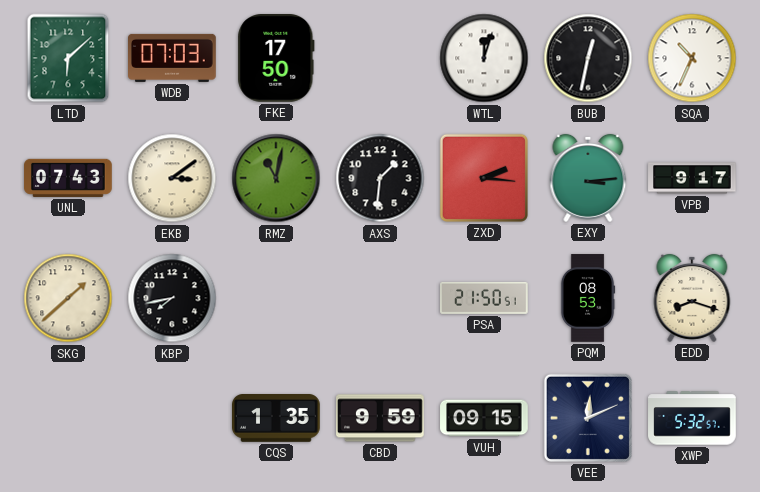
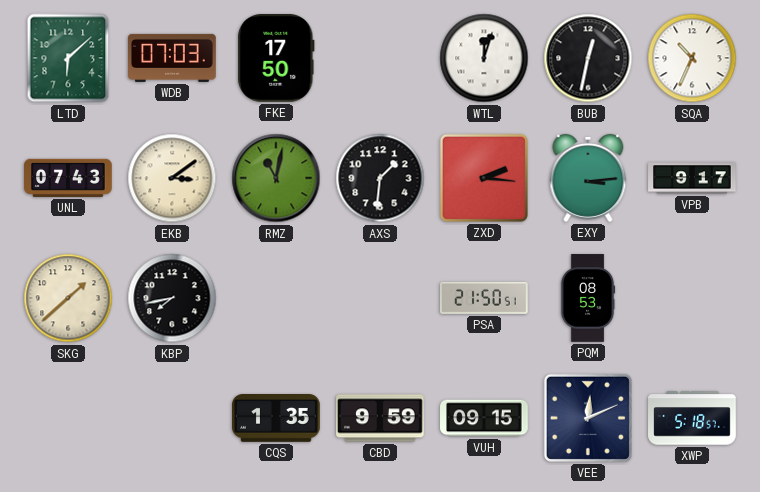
EDD: 8:18 -> none (692, 298)
XWP: 5:32 -> 5:18 (692, 418)
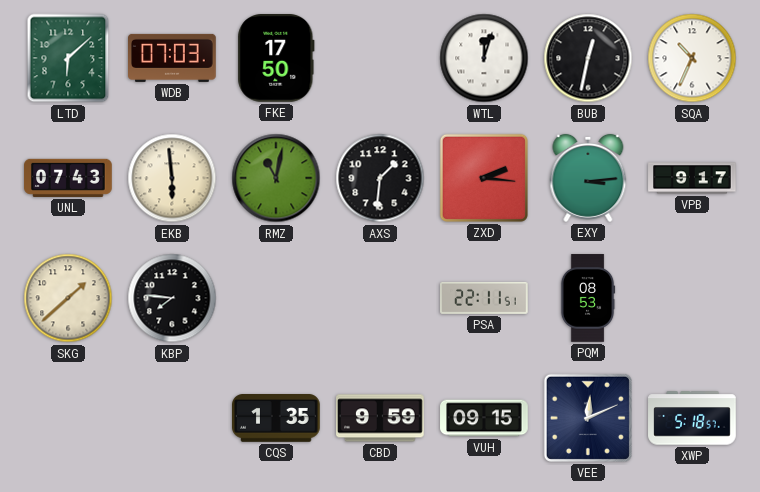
EKB: 3:09 -> 5:59 (172, 178)
KBP: 7:43 -> 7:46 (172, 298)
PSA: 21:50 -> 22:11 (485, 298)
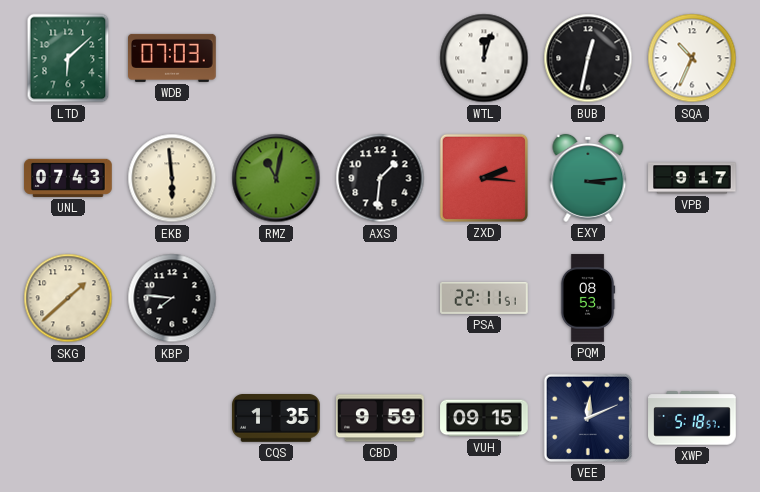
FKE: 17:50 -> none (276, 59)
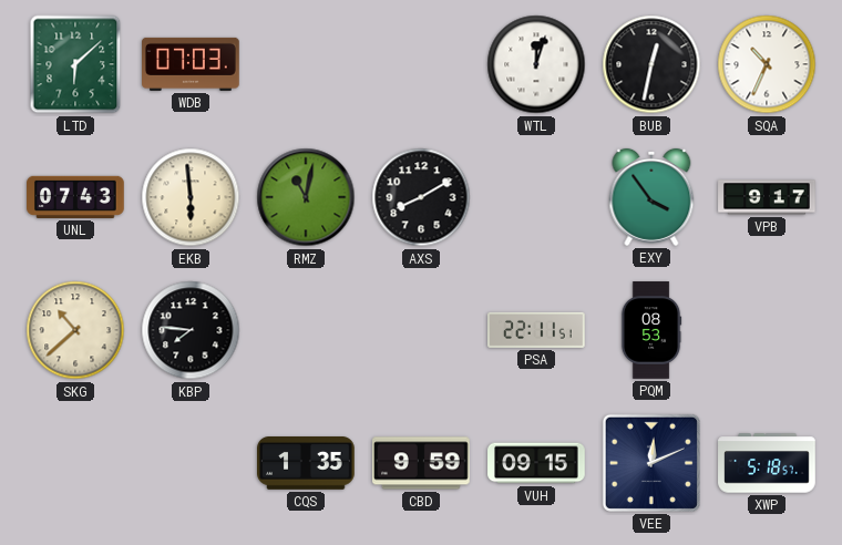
AXS: 1:31 -> 8:10 (421, 197)
ZXD: 2:16 -> none (484, 178)
EXY: 3:14 -> 3:54 (651, 197)
SKG: 1:38 -> 10:38 (75, 330)
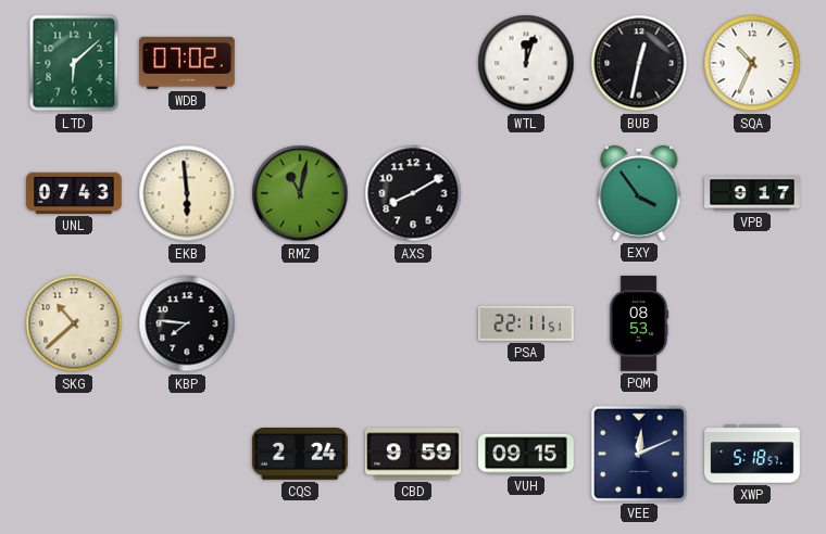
WDB: 07:03 -> 07:02 (187, 63)
CQS: 1:35 -> 2:24 (300, 455)
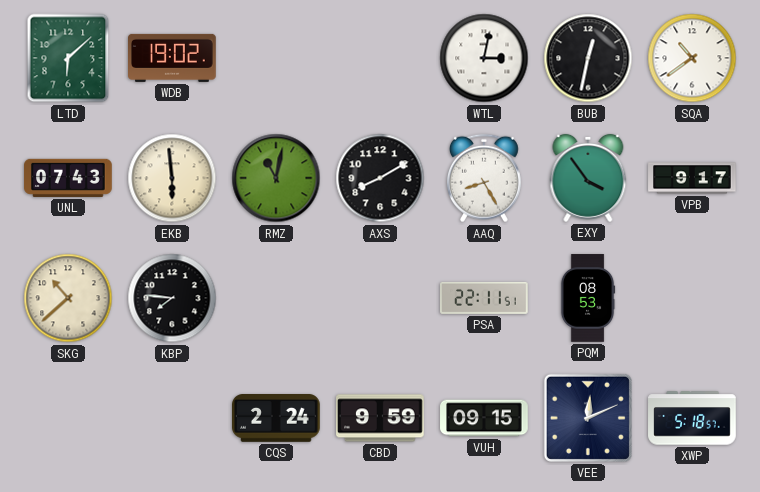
WDB: 07:02 -> 19:02 (172, 58)
WTL: 12:03 -> 3:02 (484, 58)
SQA: 10:34 -> 10:39 (692, 58)
AAQ: none -> 8:25 (484, 178)
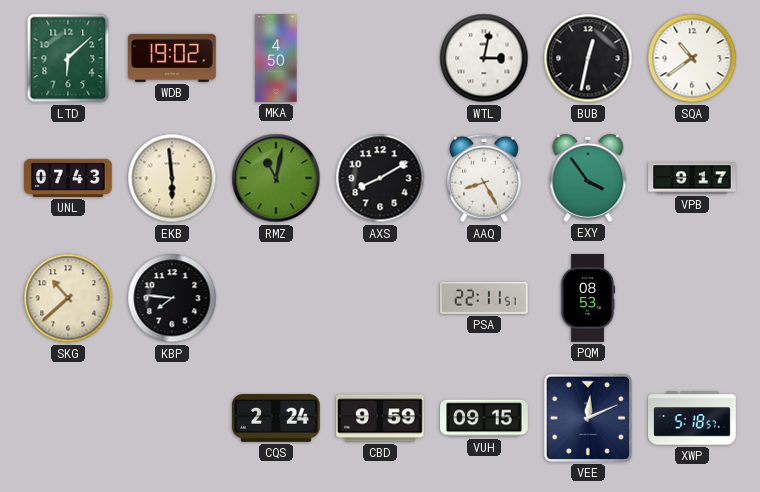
MKA: none -> 4:50 (276, 58)
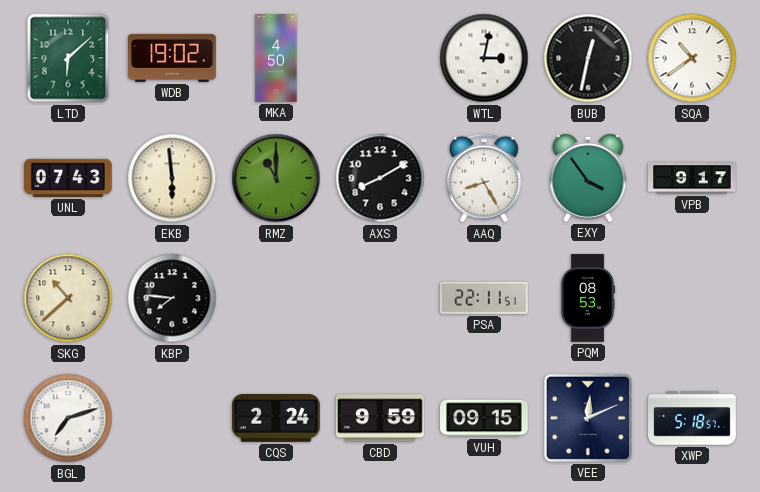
RMZ: 11:02 -> 11:00 (276, 178)
BGL: none -> 7:12 (68, 418)
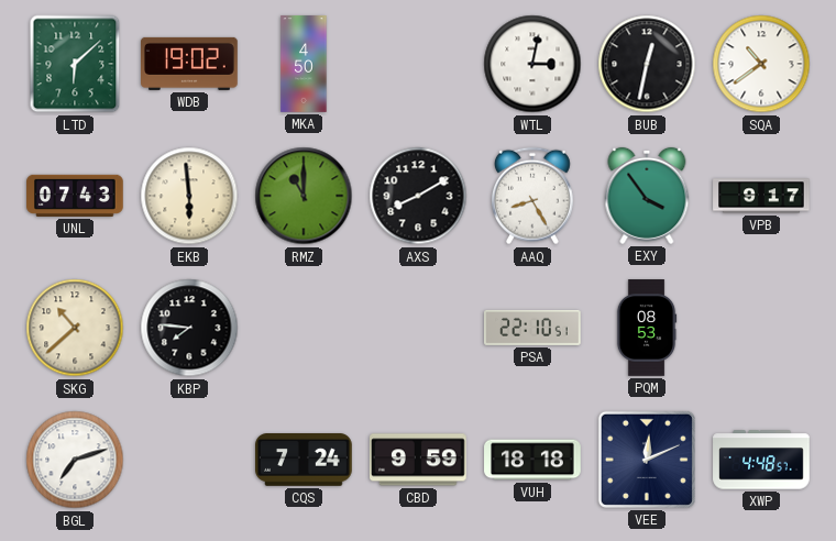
PSA: 22:11 -> 22:10 (533, 328)
CQS: 2:24 -> 7:24 (304, 461)
VUH: 09:15 -> 18:18 (532, 460)
XWP: 5:18 -> 4:48 (761, 460)
